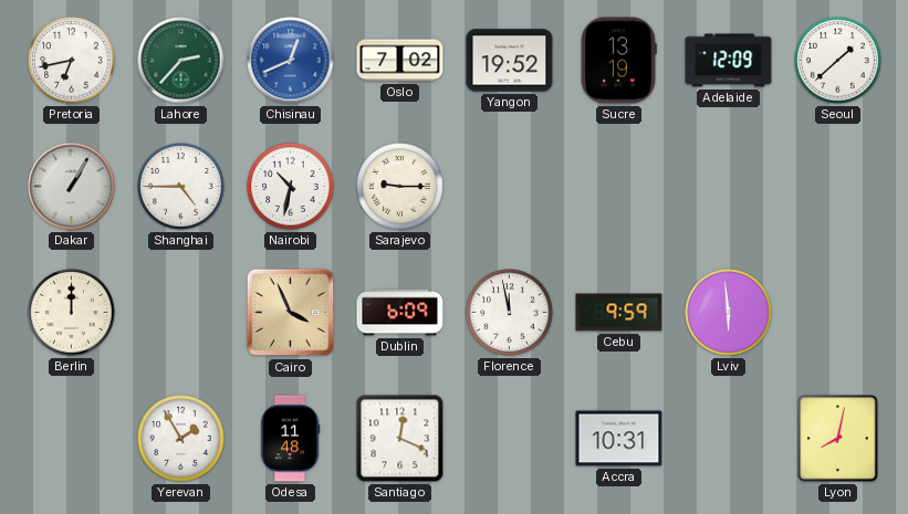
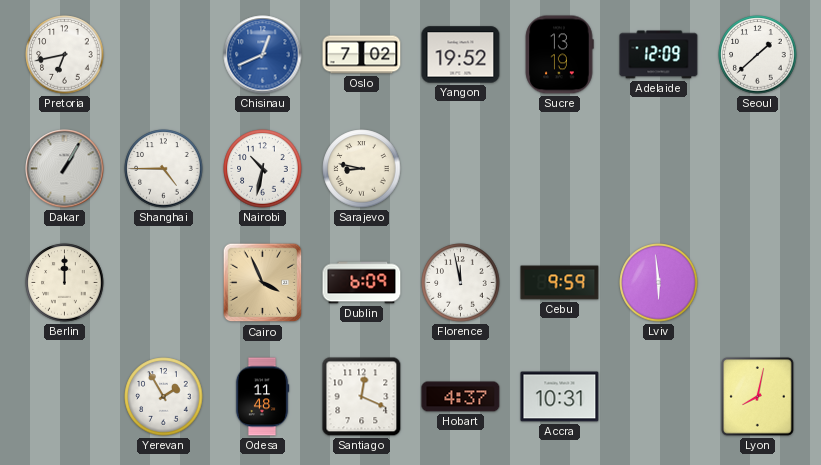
Lahore: 2:37 -> none (181, 61)
Sarajevo: 9:15 -> 8:47 (362, 169)
Hobart: none -> 4:37 (461, 397)
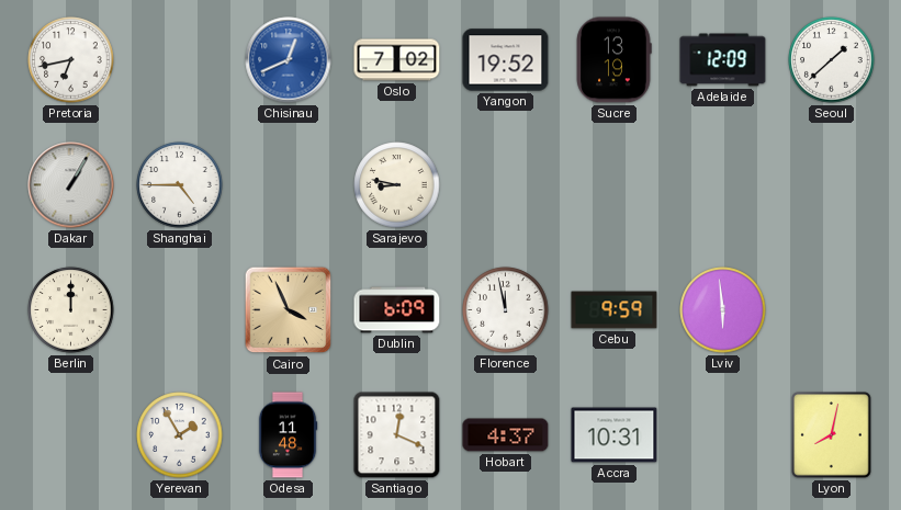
Nairobi: 10:32 -> none (263, 169)
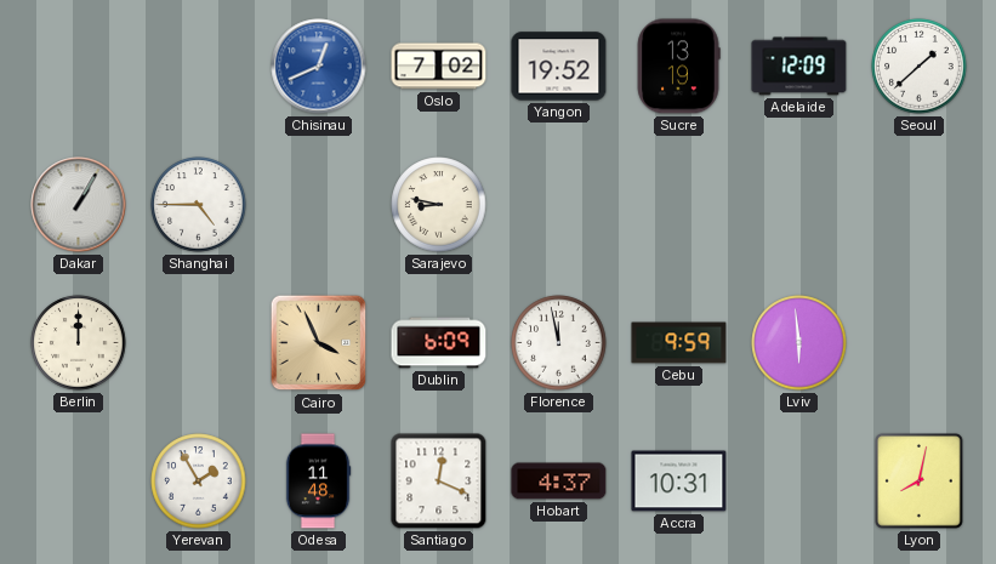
Pretoria: 6:43 -> none (71, 60)
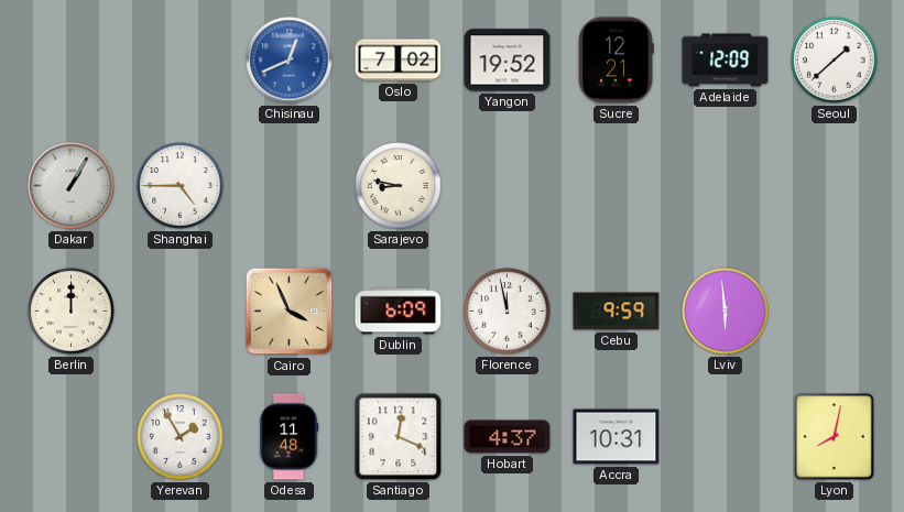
Sucre: 13:19 -> 12:21 (616, 61)
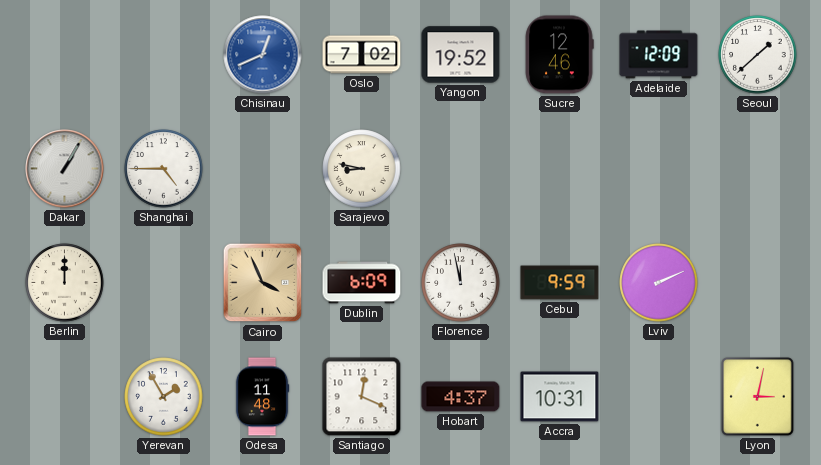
Sucre: 12:21 -> 12:46 (559, 55)
Lviv: 5:59 -> 2:11 (659, 283)
Lyon: 8:02 -> 3:02 (758, 397)
